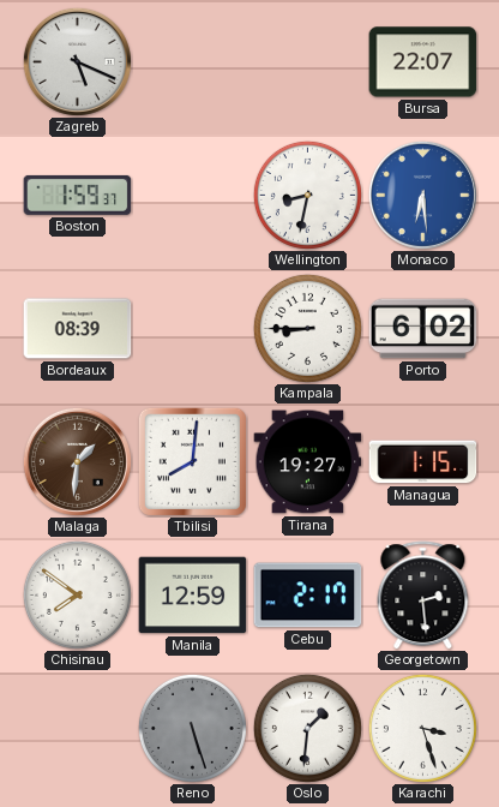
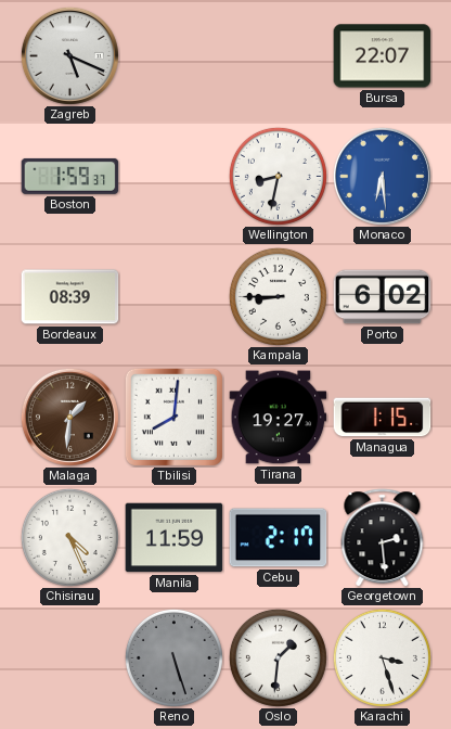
Chisinau: 7:51 -> 4:26 (69, 537)
Manila: 12:59 -> 11:59 (175, 538)
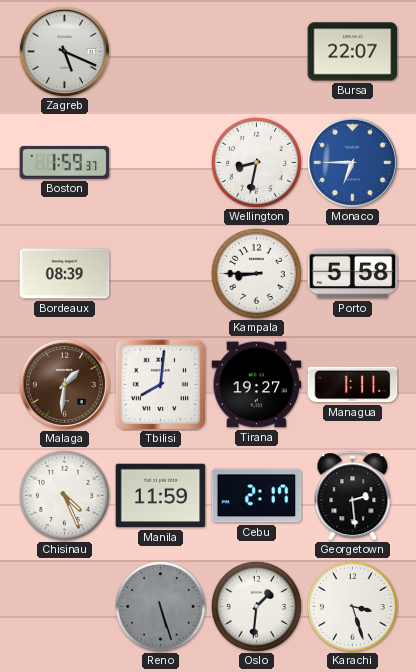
Monaco: 6:29 -> 6:45 (352, 162)
Porto: 6:02 -> 5:58 (353, 274)
Managua: 1:15 -> 1:11 (353, 385)
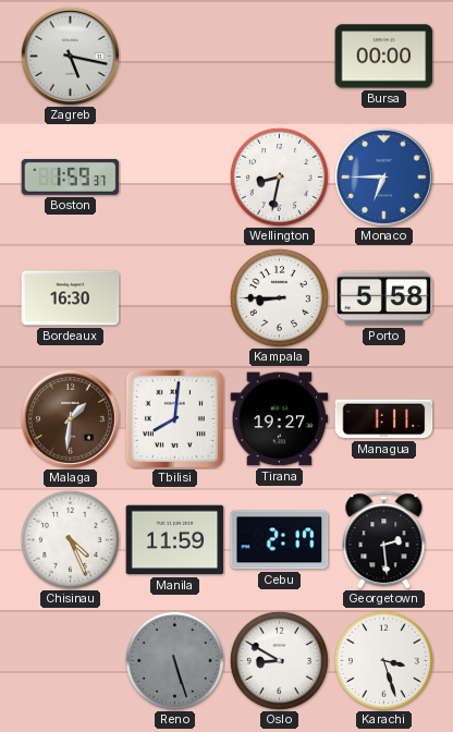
Zagreb: 5:19 -> 5:17 (70, 56)
Bursa: 22:07 -> 00:00 (384, 57)
Bordeaux: 08:39 -> 16:30 (71, 298)
Oslo: 1:31 -> 8:50 (279, 660)
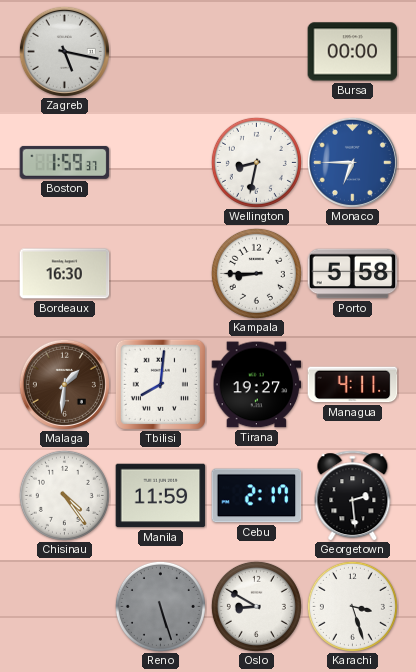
Managua: 1:11 -> 4:11 (353, 385)
Chisinau: 4:26 -> 4:24 (64, 495)
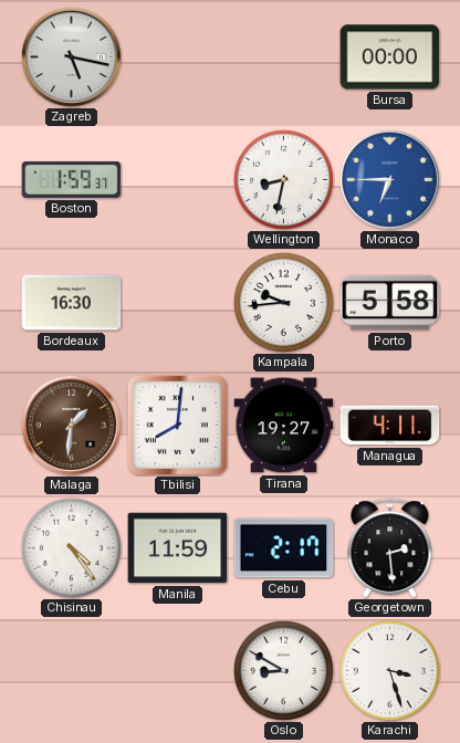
Kampala: 8:45 -> 9:44 (283, 302)
Reno: 5:27 -> none (160, 606)
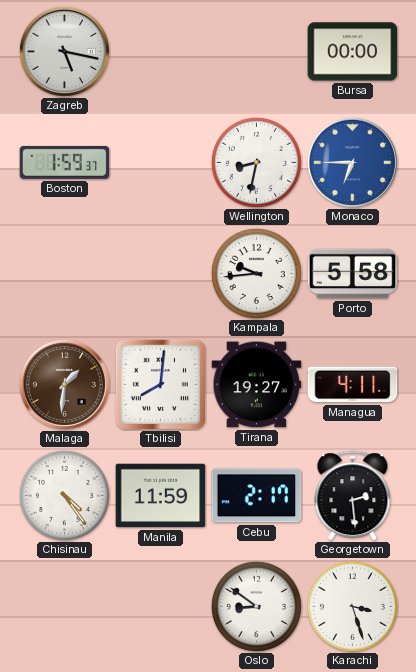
Bordeaux: 16:30 -> none (72, 303)
Oslo: 8:50 -> 8:51 (256, 606)
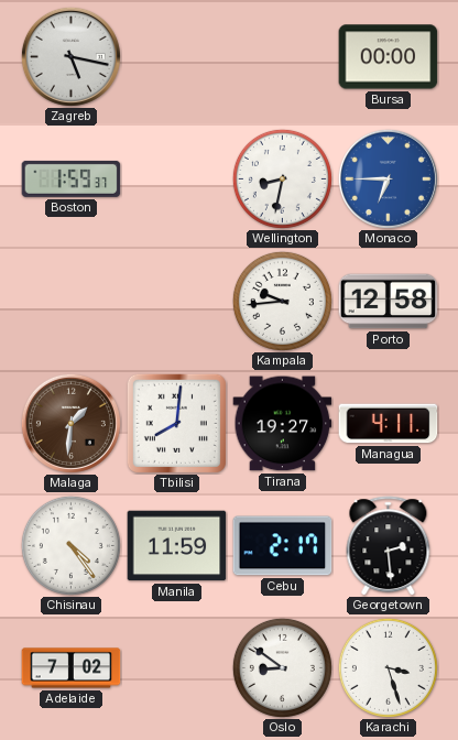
Porto: 5:58 -> 12:58 (389, 302)
Adelaide: none -> 7:02 (72, 668)
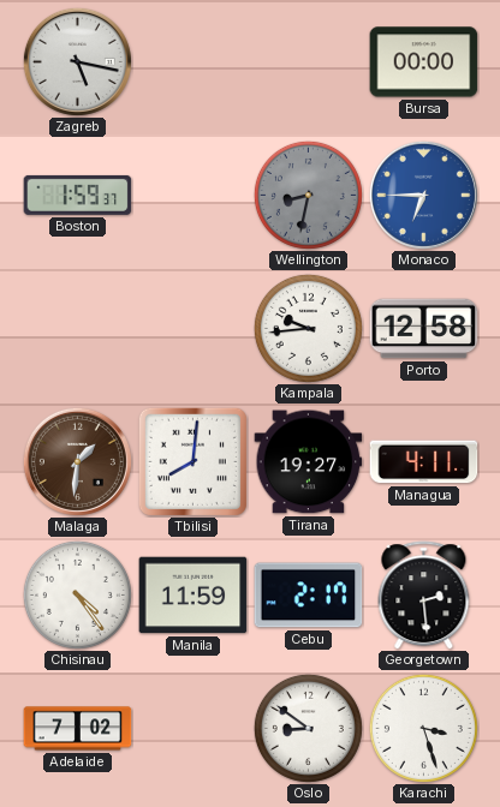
Wellington dial: white -> grey (308, 195)
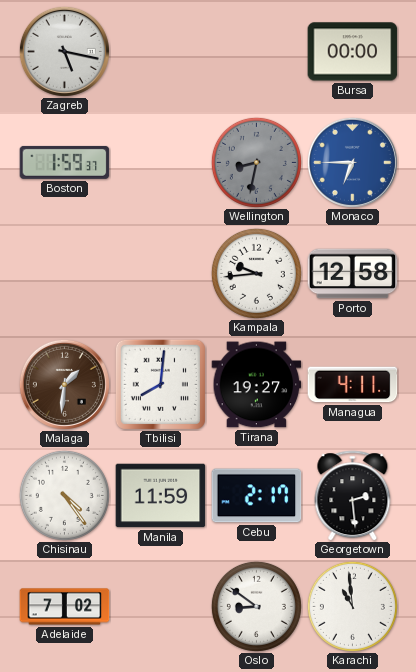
Karachi: 3:27 -> 10:59 (352, 606)
